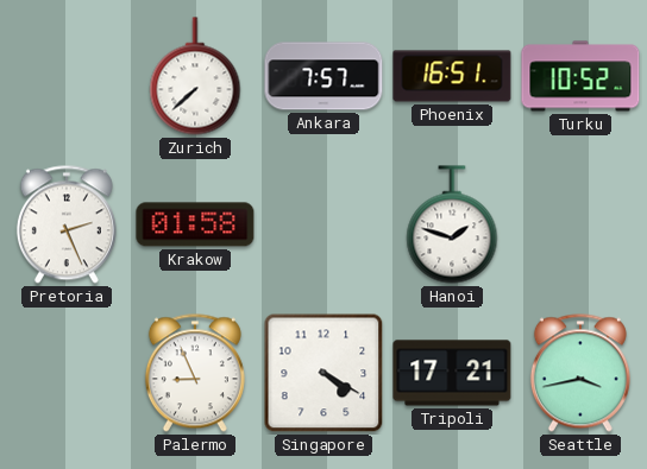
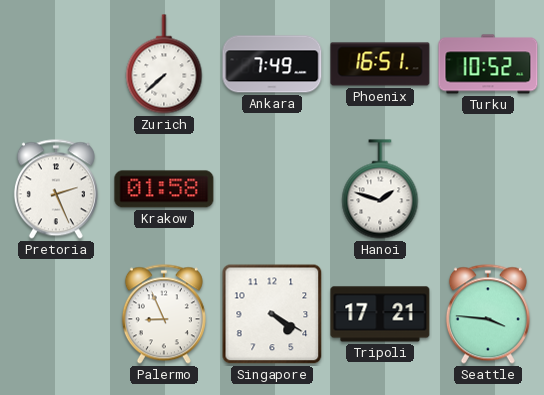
Ankara: 7:57 -> 7:49 (272, 64)
Seattle: 3:43 -> 3:46 (488, 314)
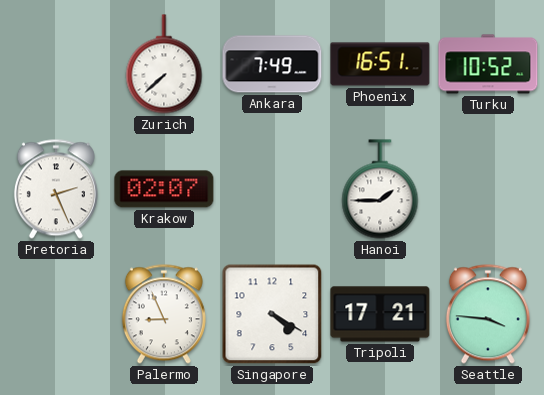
Krakow: 01:58 -> 02:07 (164, 189)
Hanoi: 1:48 -> 1:45 (380, 189)
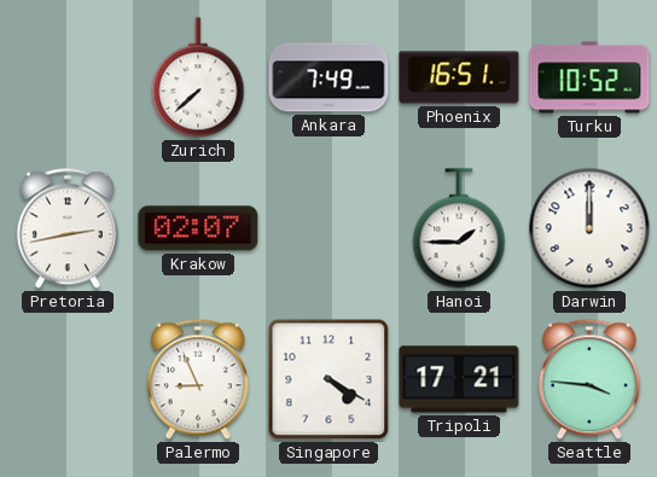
Pretoria: 2:26 -> 2:43 (68, 228)
Darwin: none -> 12:00 (589, 228)
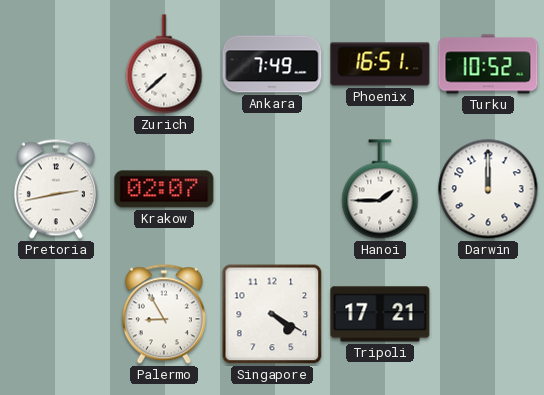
Palermo: 8:56 -> 8:55 (164, 314)
Seattle: 3:46 -> none (589, 379)
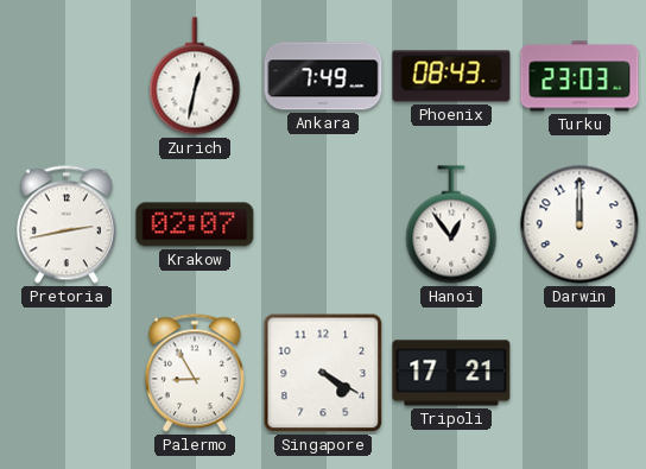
Zurich: 7:38 -> 12:32 (195, 76)
Phoenix: 16:51 -> 08:43 (451, 76)
Turku: 10:52 -> 23:03 (579, 76)
Hanoi: 1:45 -> 12:54 (451, 224)
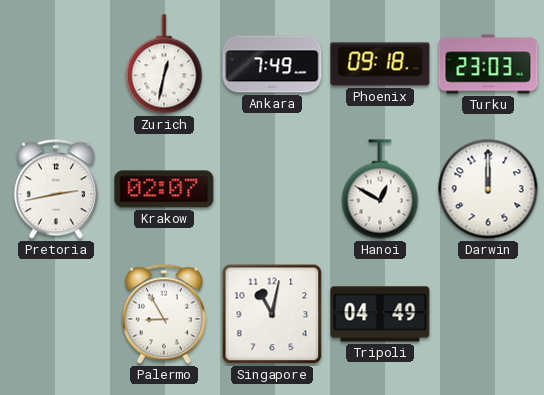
Phoenix: 08:43 -> 09:18 (380, 64)
Hanoi: 12:54 -> 12:50 (380, 189)
Singapore: 4:20 -> 11:02 (272, 314)
Tripoli: 17:21 -> 04:49 (380, 314)
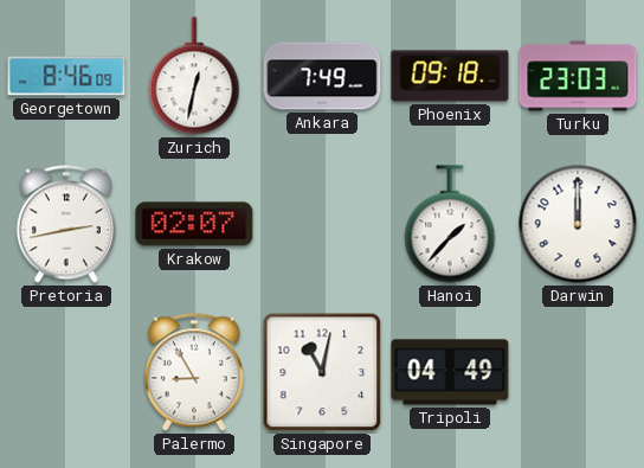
Georgetown: none -> 8:46 (66, 76)
Hanoi: 12:50 -> 1:37 (450, 224)
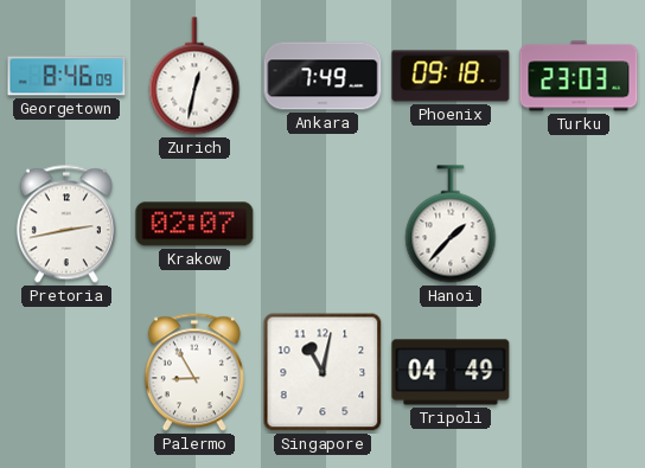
Darwin: 12:00 -> none (578, 224)
